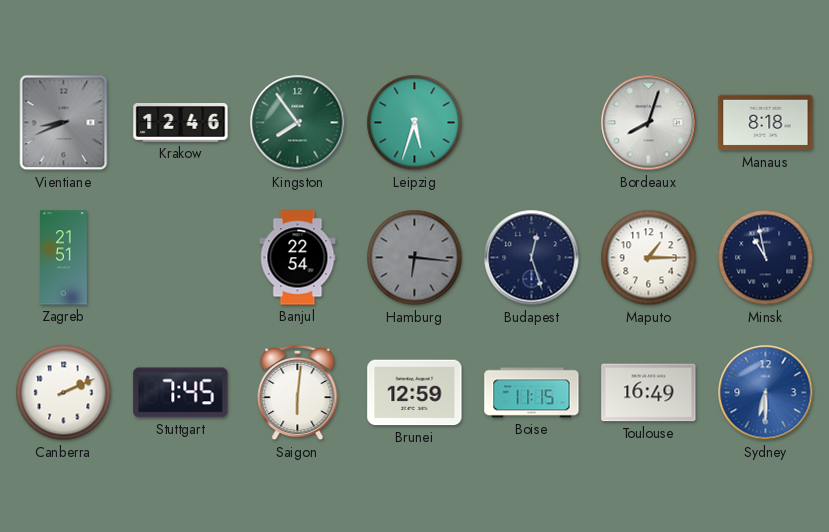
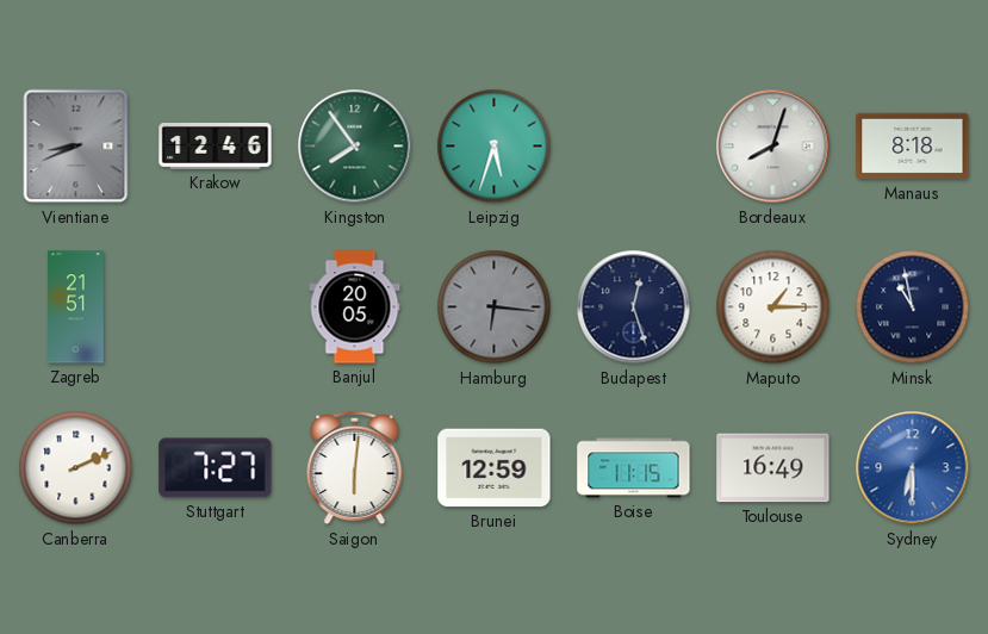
Banjul: 22:54 -> 20:05 (355, 307)
Stuttgart: 7:45 -> 7:27 (216, 468)
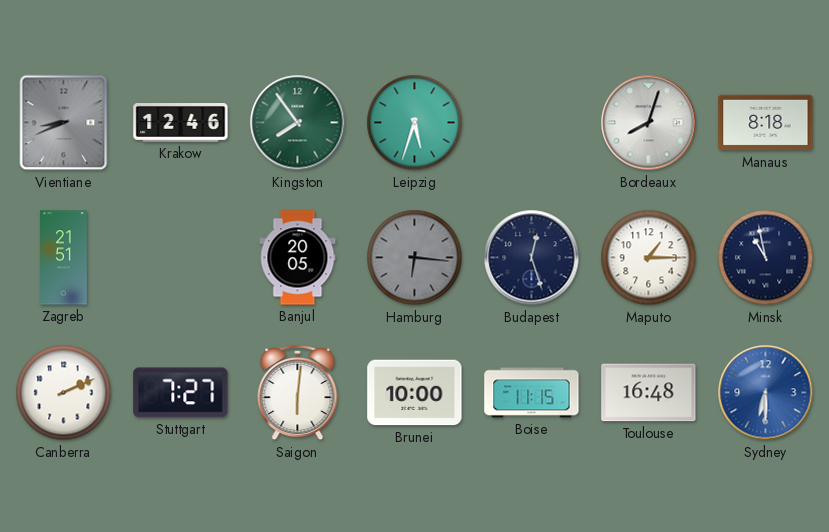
Brunei: 12:59 -> 10:00 (415, 393)
Toulouse: 16:49 -> 16:48 (649, 393)
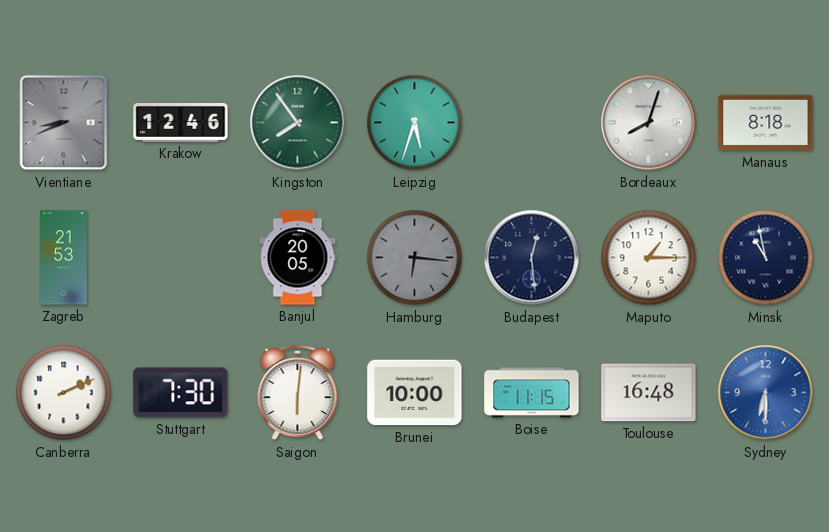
Zagreb: 21:51 -> 21:53 (64, 258)
Budapest: 12:27 -> 12:29 (532, 258)
Stuttgart: 7:27 -> 7:30 (181, 393)
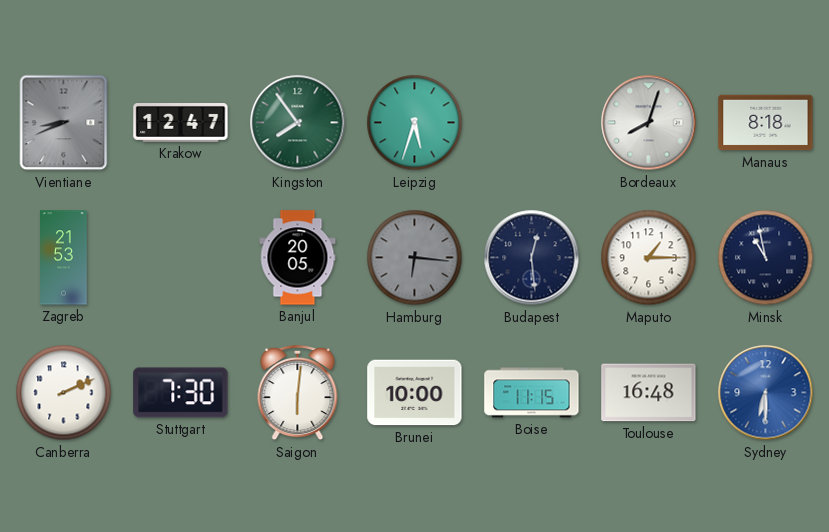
Krakow: 12:46 -> 12:47 (181, 123)
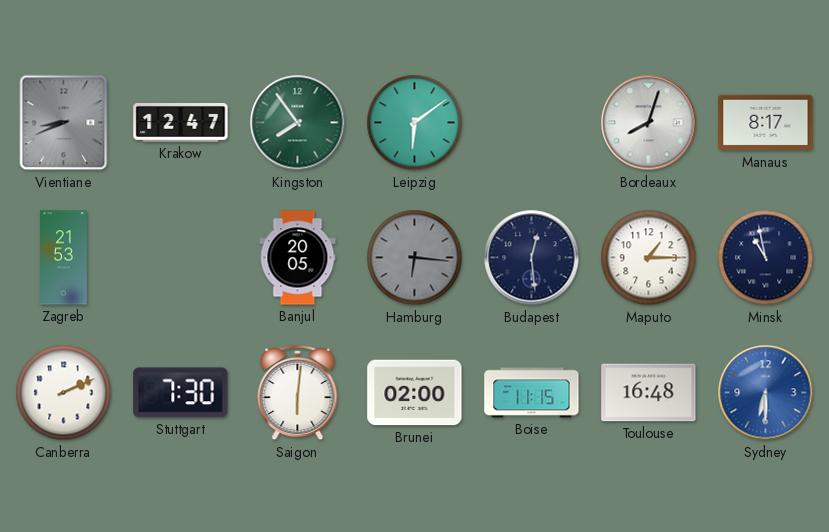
Leipzig: 5:33 -> 6:09 (415, 123)
Manaus: 8:18 -> 8:17 (766, 123)
Brunei: 10:00 -> 02:00 (415, 393)
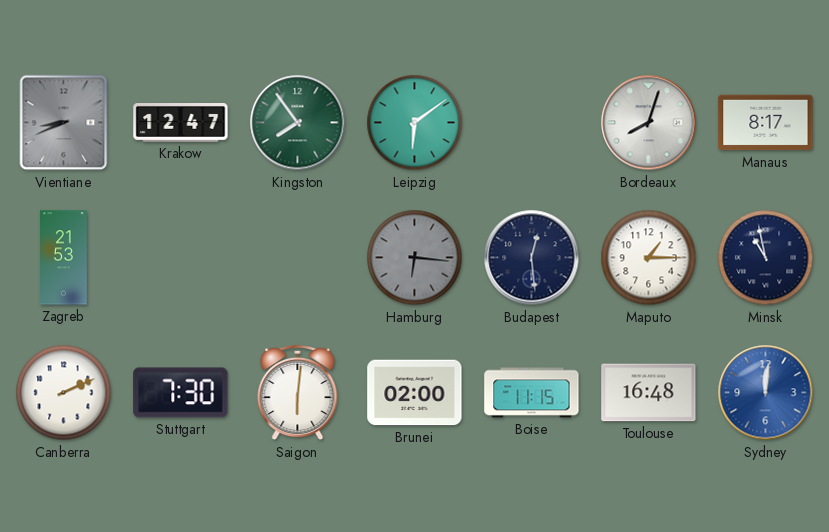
Banjul: 20:05 -> none (298, 258)
Sydney: 6:30 -> 12:01 (766, 393)
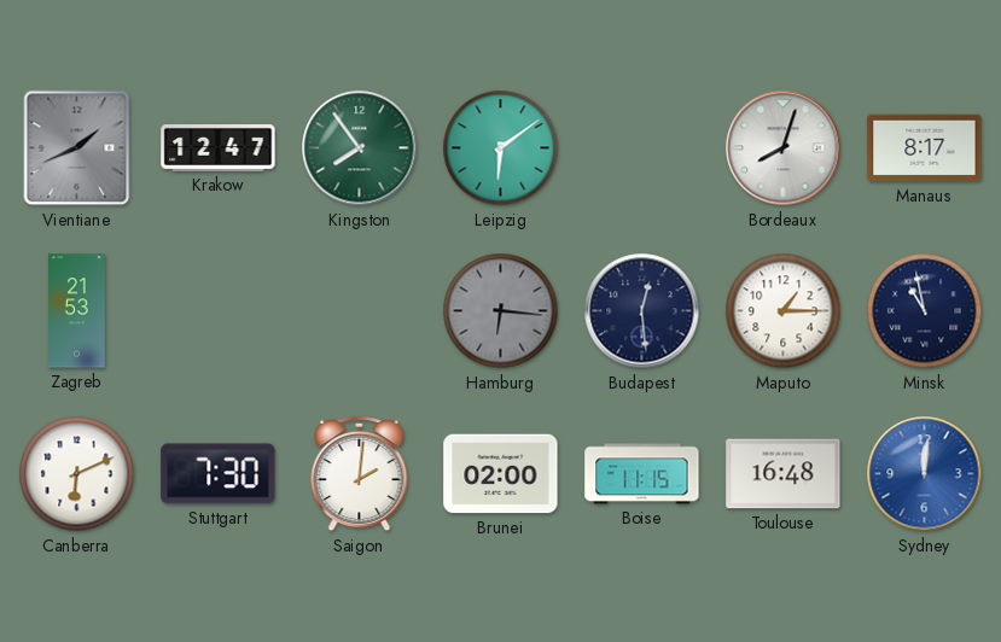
Vientiane: 8:41 -> 1:41 (77, 148)
Canberra: 2:11 -> 6:11 (77, 474)
Saigon: 6:01 -> 2:01 (360, 474)
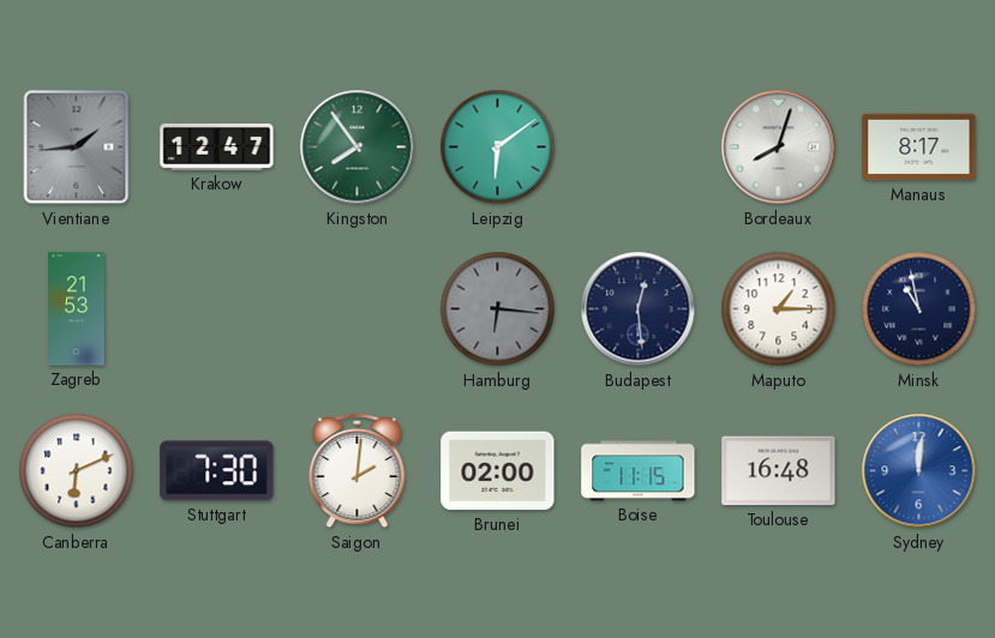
Vientiane: 1:41 -> 1:44 (77, 148)
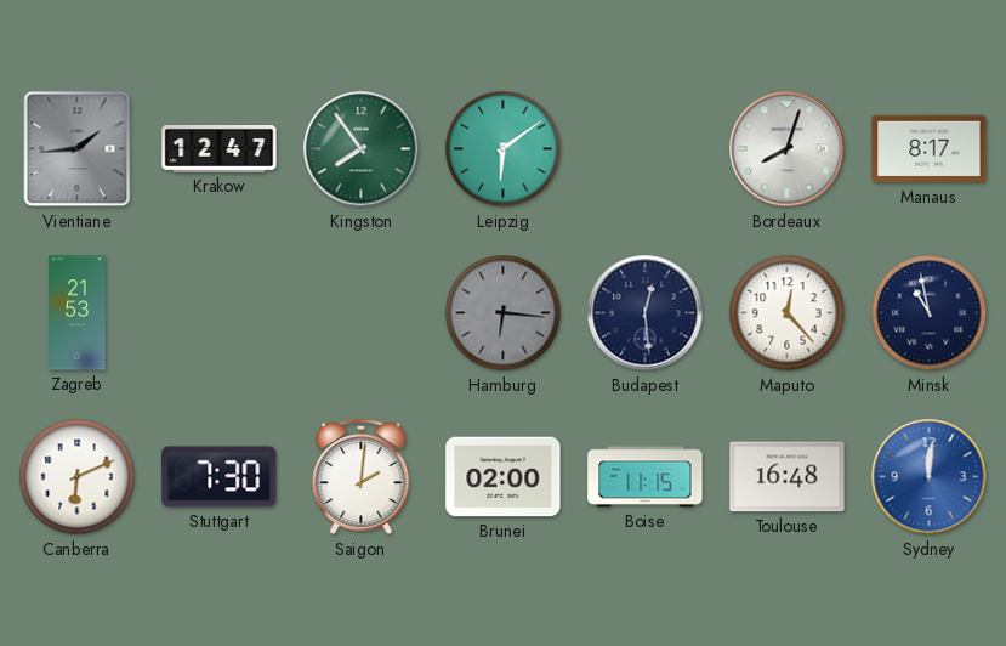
Maputo: 1:15 -> 12:23 (788, 313)
